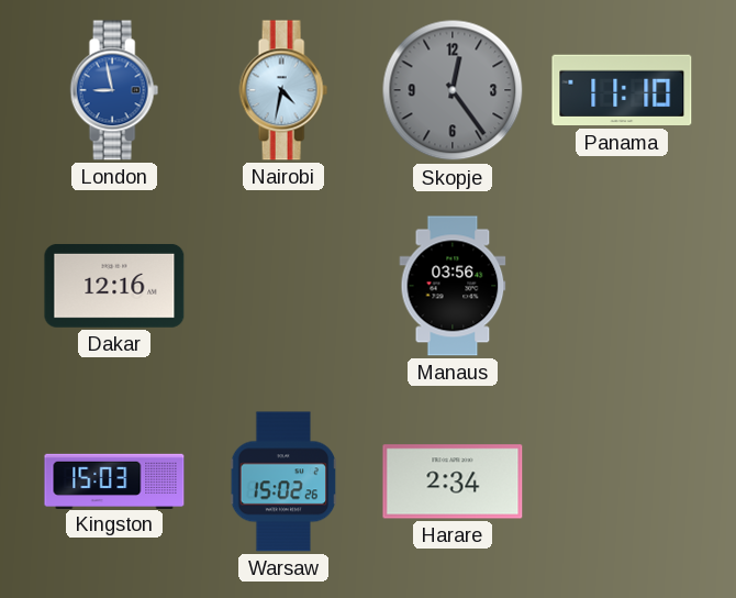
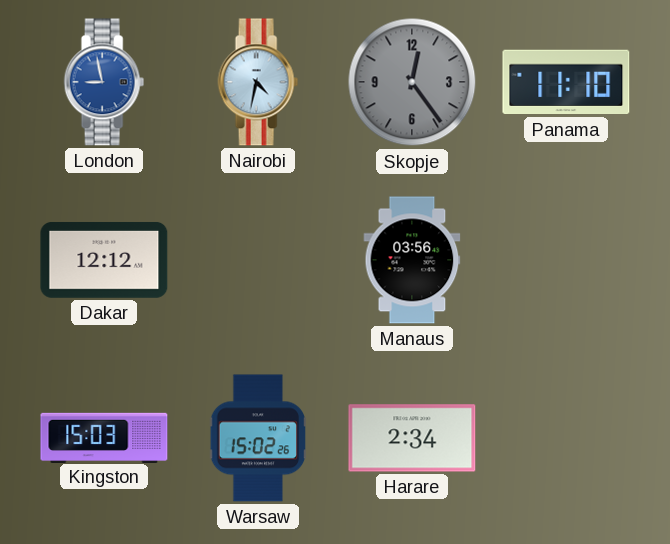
Dakar: 12:16 -> 12:12 (104, 260)
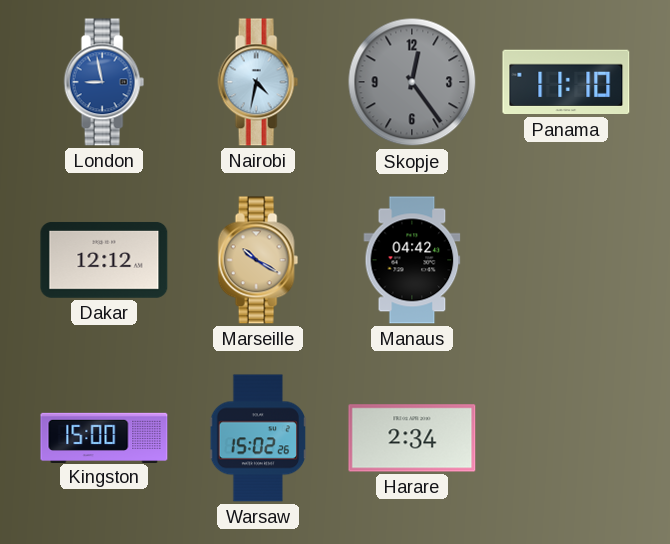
Marseille: none -> 10:20 (258, 260)
Manaus: 03:56 -> 04:42 (412, 260)
Kingston: 15:03 -> 15:00 (104, 437)
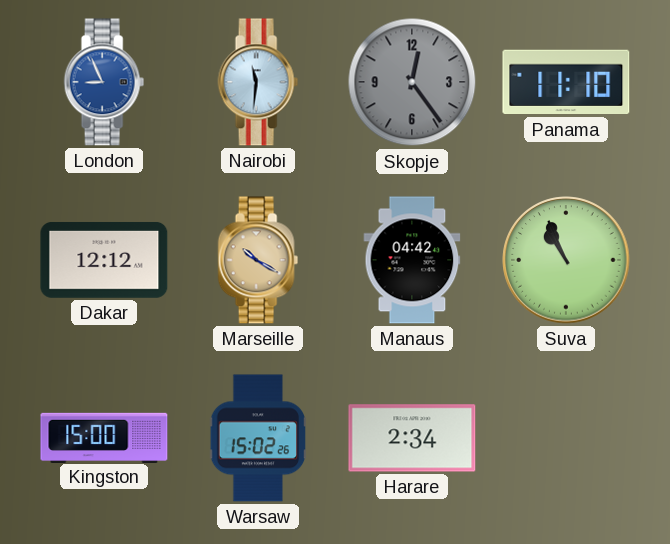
London: 8:58 -> 8:56 (104, 82)
Nairobi: 4:32 -> 11:31 (258, 82)
Suva: none -> 10:56 (566, 260)
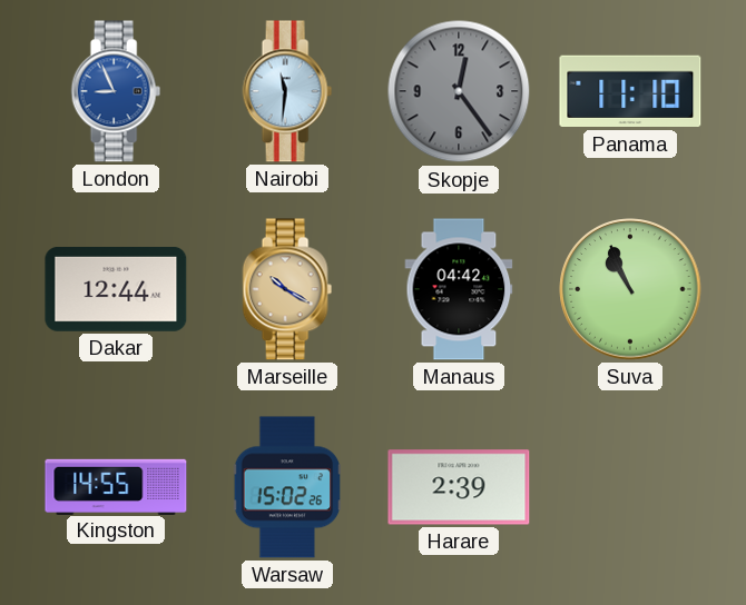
Dakar: 12:12 -> 12:44 (116, 289)
Kingston: 15:00 -> 14:55 (116, 486)
Harare: 2:34 -> 2:39 (459, 487)
